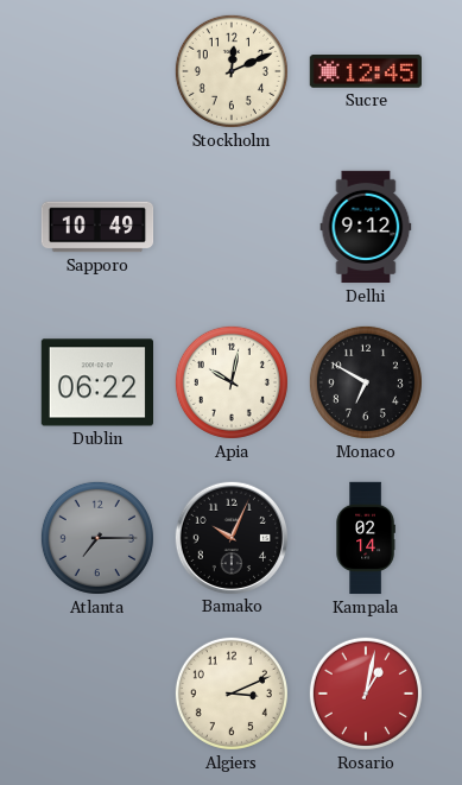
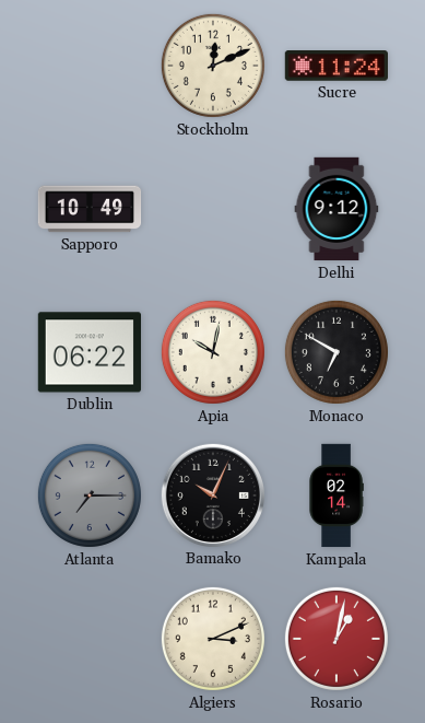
Sucre: 12:45 -> 11:24 (335, 66)
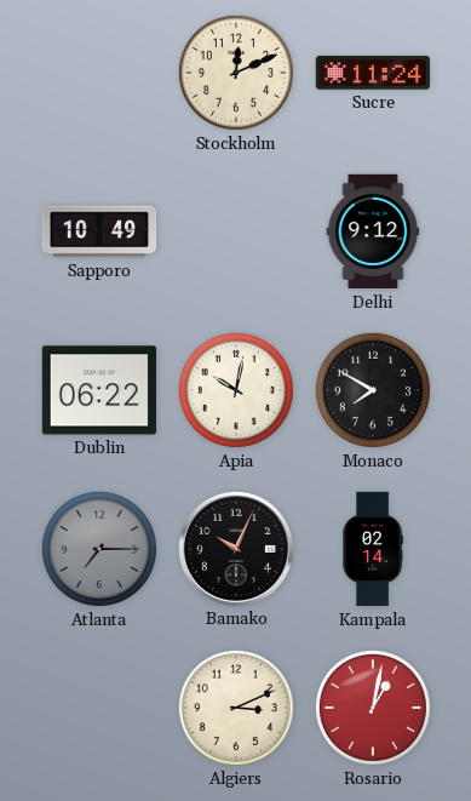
Monaco: 6:50 -> 7:50 (373, 390)
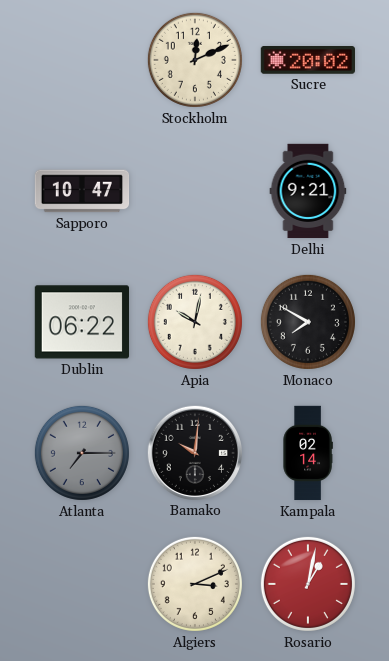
Sucre: 11:24 -> 20:02 (307, 60)
Sapporo: 10:49 -> 10:47 (82, 191)
Delhi: 9:12 -> 9:21 (308, 191)
Bamako: 10:04 -> 10:01 (194, 452)
